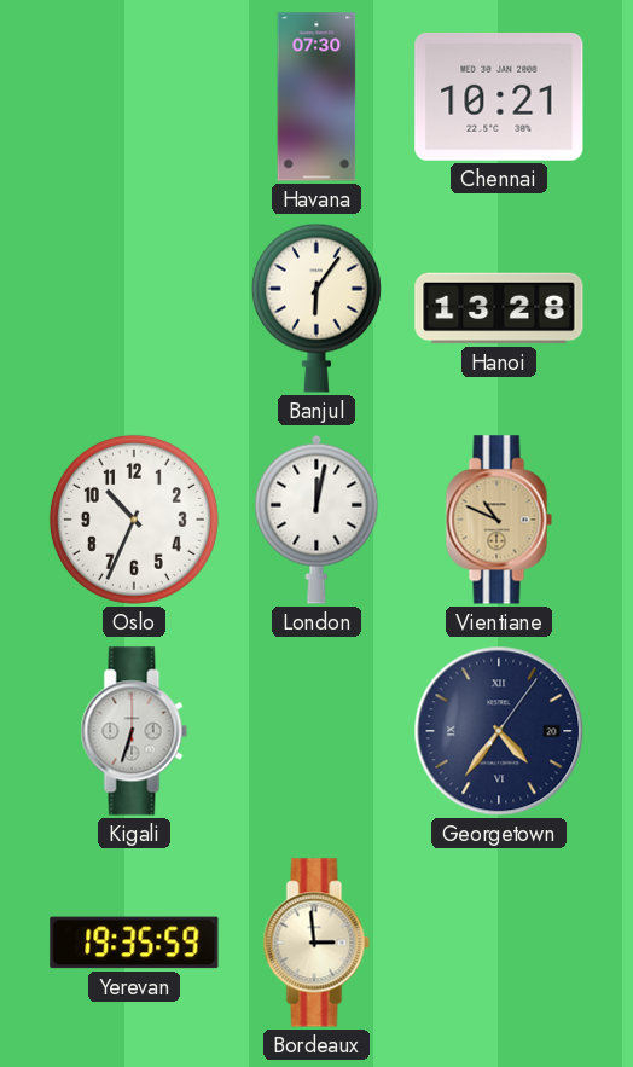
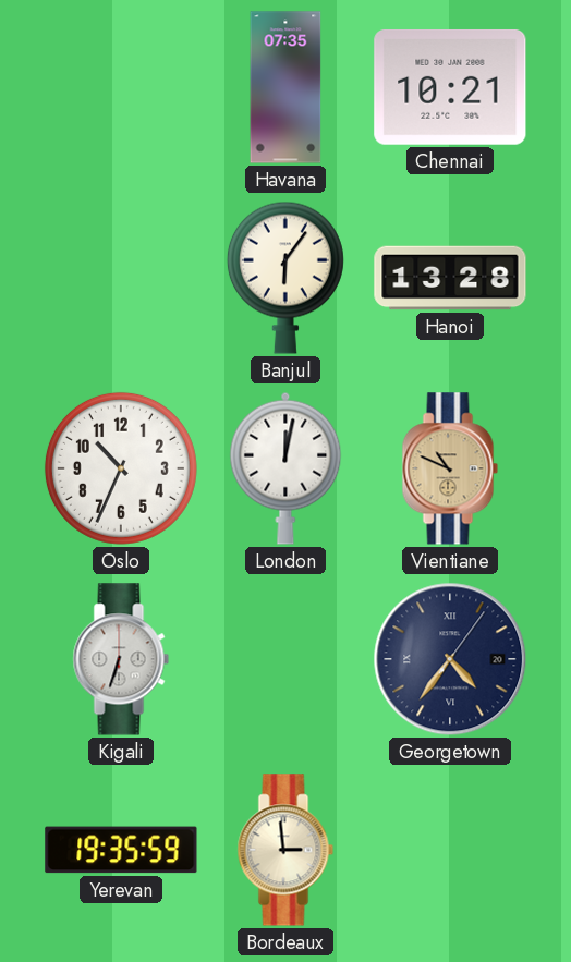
Havana: 07:30 -> 07:35 (285, 87)
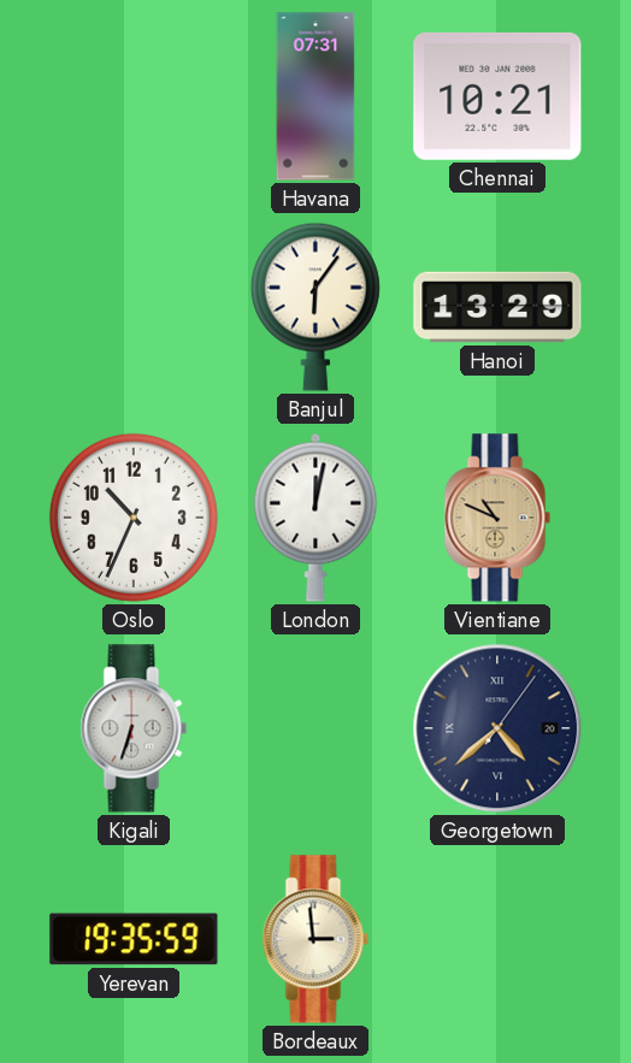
Havana: 07:35 -> 07:31 (315, 96)
Hanoi: 13:28 -> 13:29 (497, 307)
Georgetown: 4:36 -> 4:38 (497, 728)
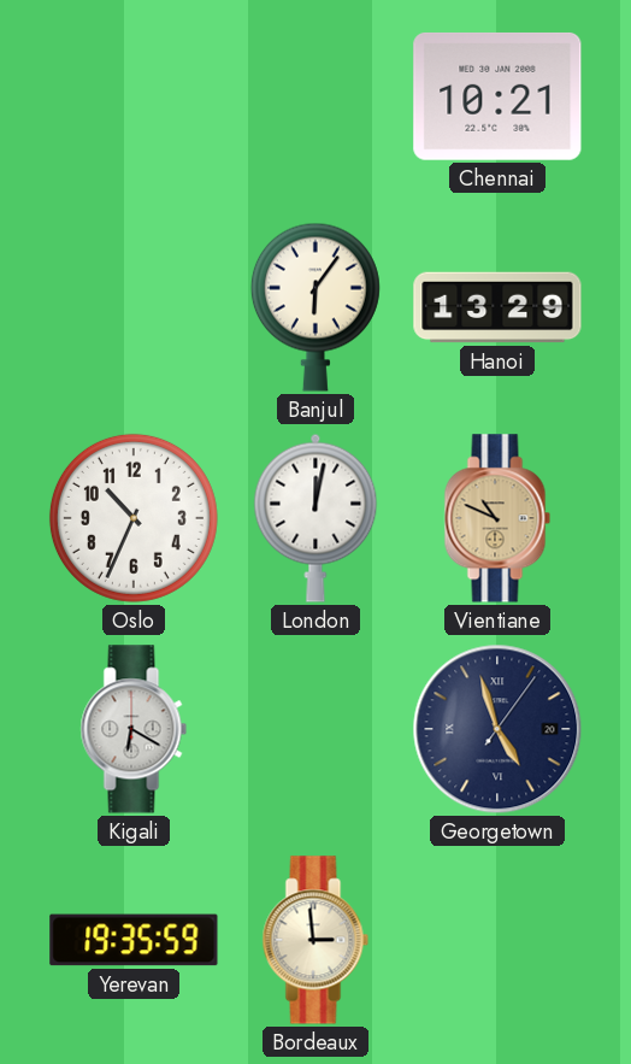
Havana: 07:31 -> none (315, 96)
Kigali: 6:33 -> 6:20 (134, 729)
Georgetown: 4:38 -> 4:57 (497, 729)
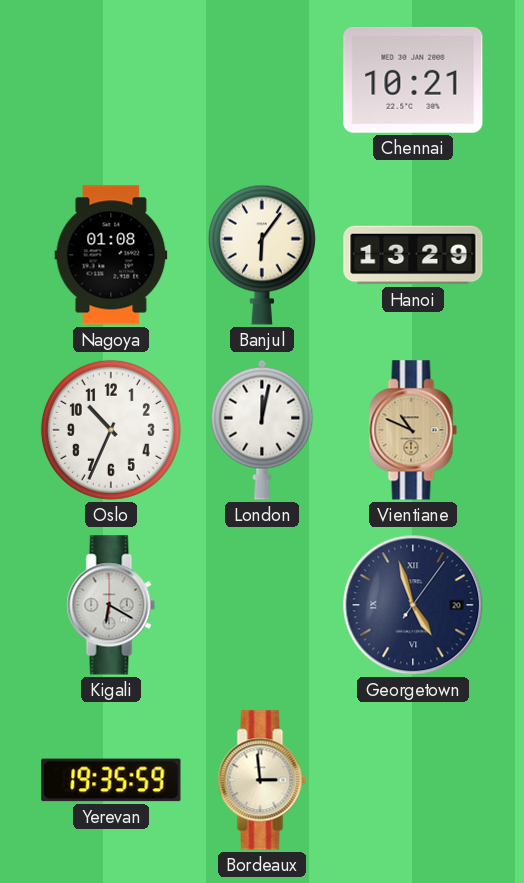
Nagoya: none -> 01:08 (111, 255)
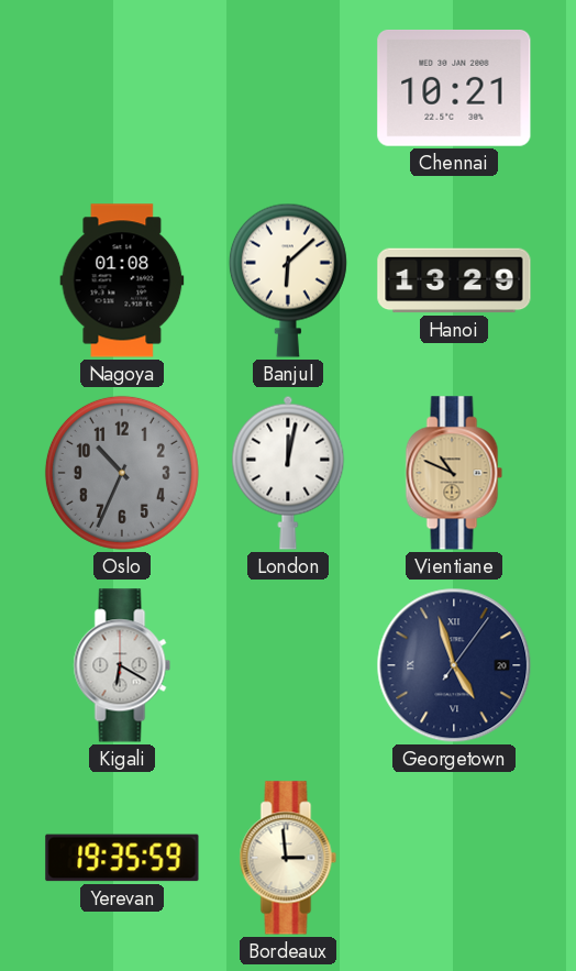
Banjul: 6:06 -> 6:08 (288, 280)
Oslo dial: white -> grey (122, 473)
